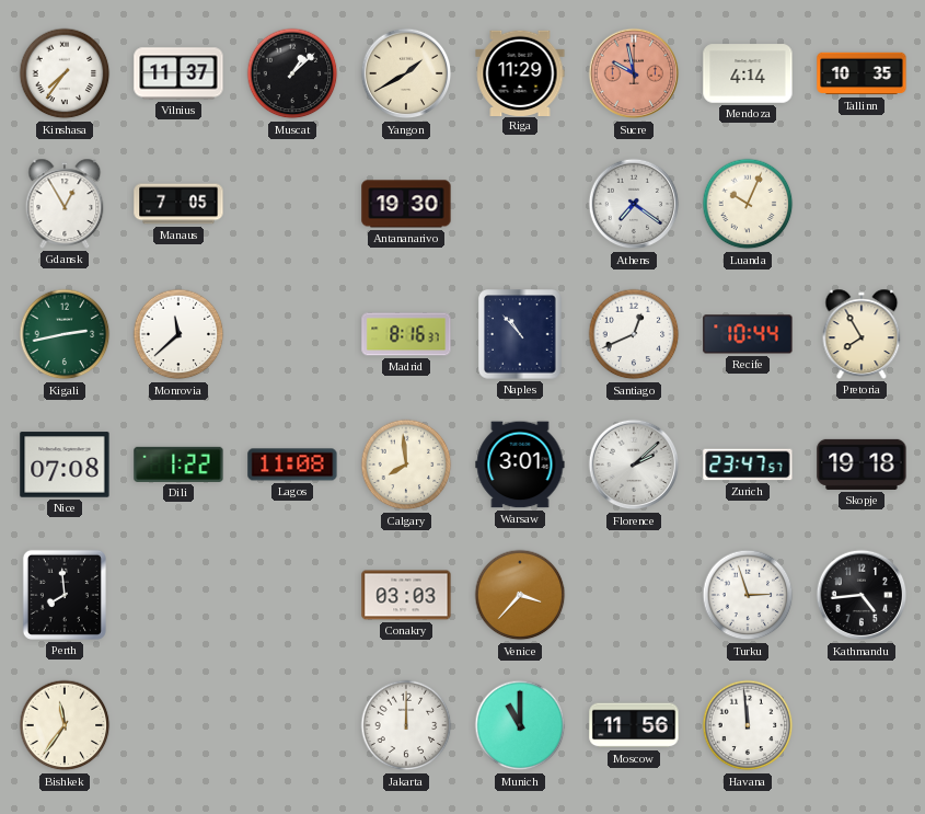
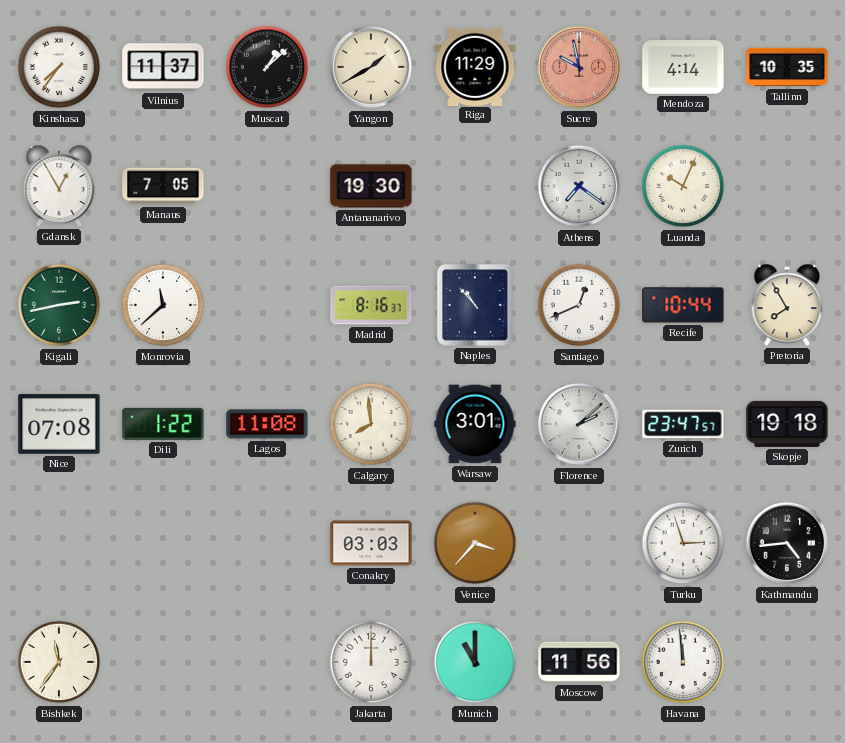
Perth: 7:59 -> none (65, 595)
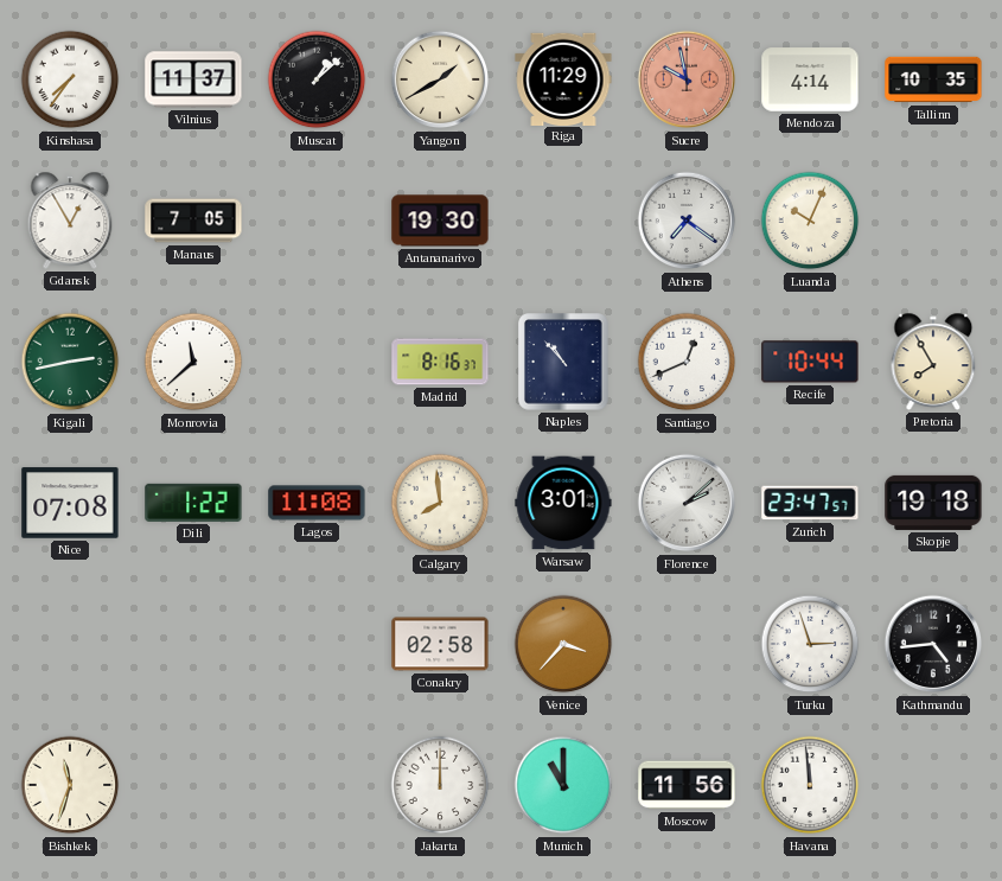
Conakry: 03:03 -> 02:58 (440, 644)
Bishkek: 11:36 -> 11:33 (70, 785)
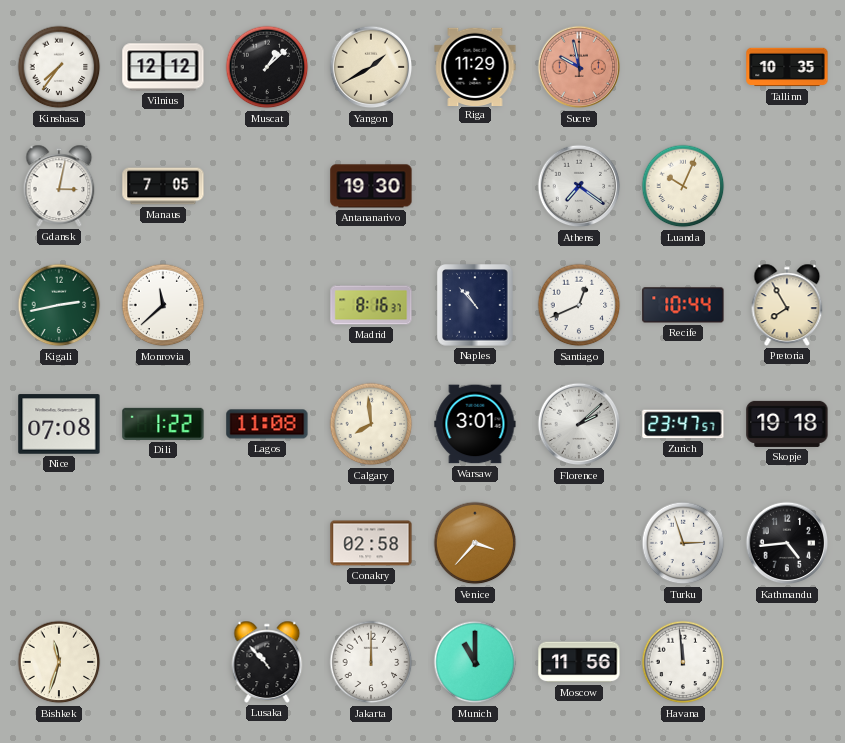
Vilnius: 11:37 -> 12:12 (163, 67)
Mendoza: 4:14 -> none (810, 79)
Gdansk: 12:55 -> 3:02 (59, 186)
Lusaka: none -> 10:53 (267, 662)
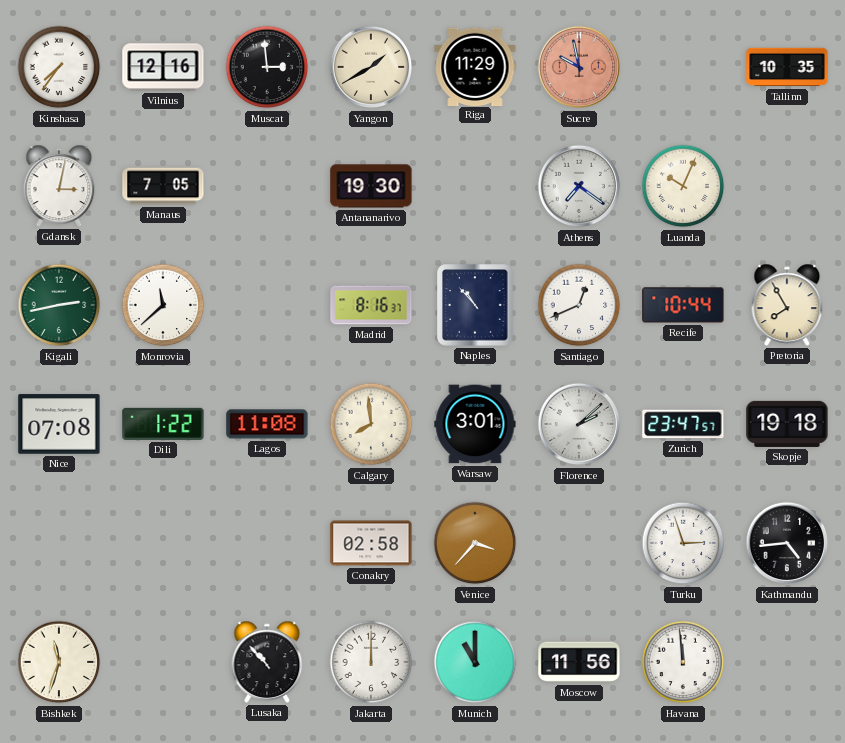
Vilnius: 12:12 -> 12:16 (163, 67)
Muscat: 1:08 -> 2:59 (267, 67)
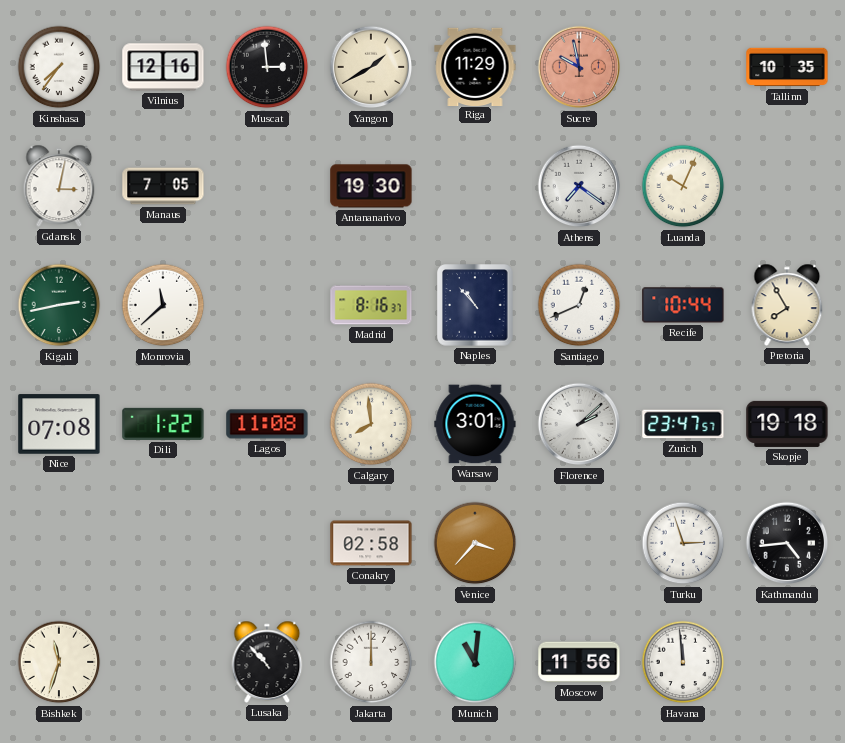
Munich: 11:00 -> 11:01 (475, 662)
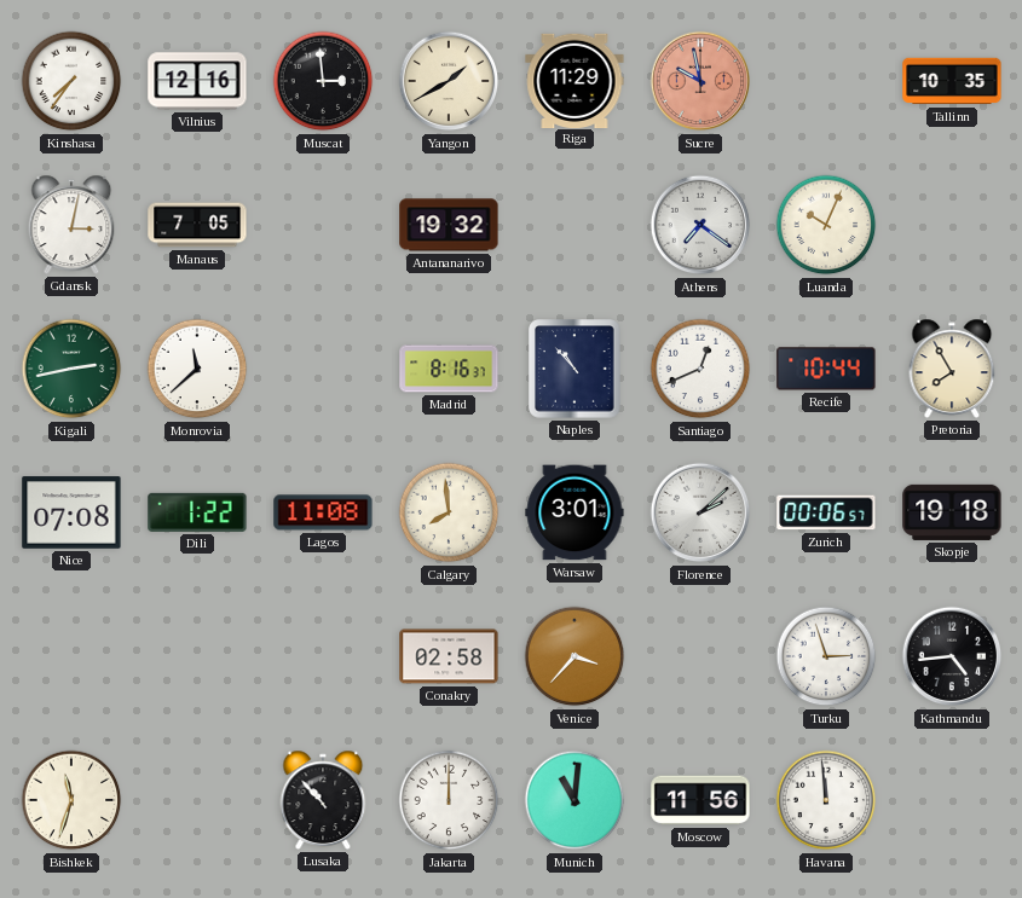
Antananarivo: 19:30 -> 19:32 (449, 225)
Zurich: 23:47 -> 00:06 (826, 512)
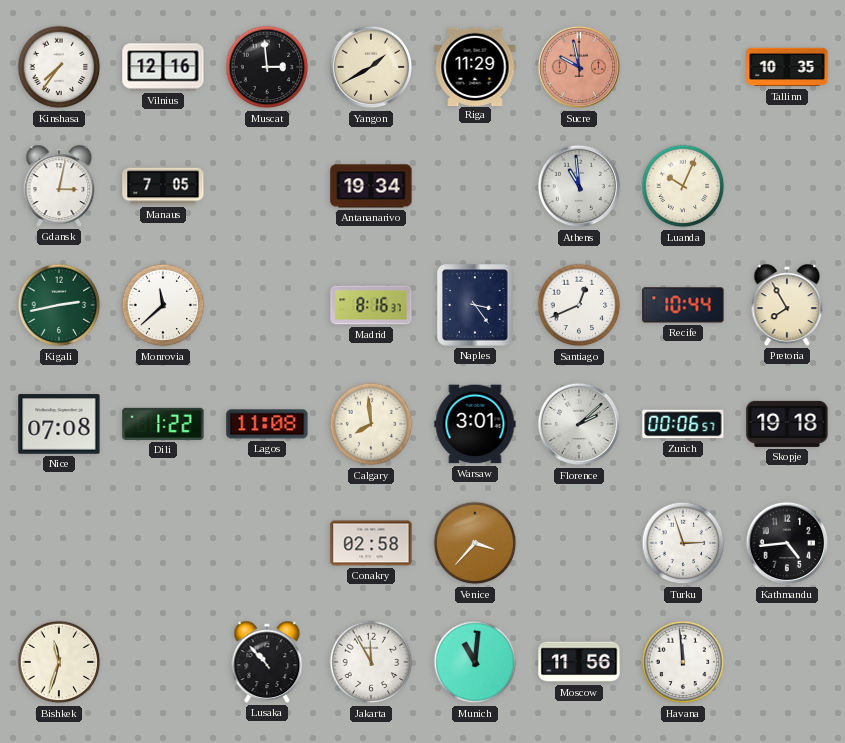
Antananarivo: 19:32 -> 19:34 (371, 186)
Athens: 7:21 -> 10:59 (579, 186)
Naples: 10:53 -> 3:24 (475, 305)
Jakarta: 12:00 -> 11:55 (371, 662)
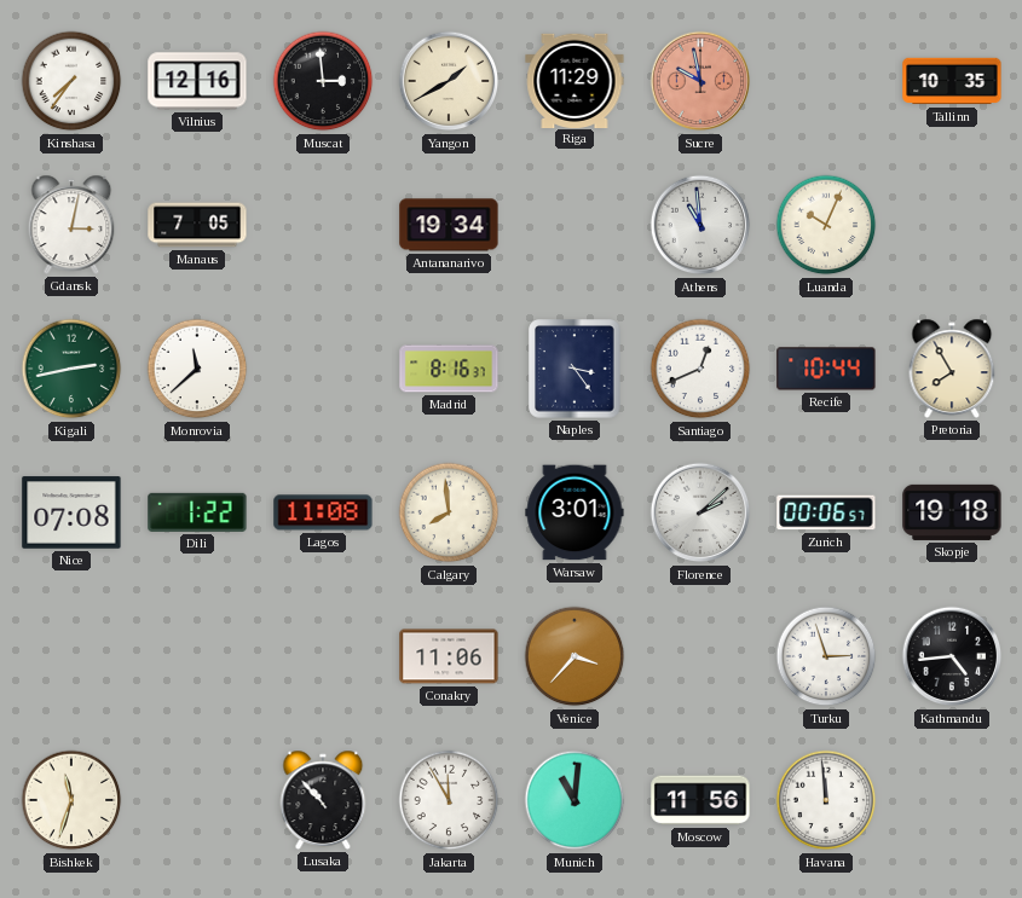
Conakry: 02:58 -> 11:06 (449, 656)
